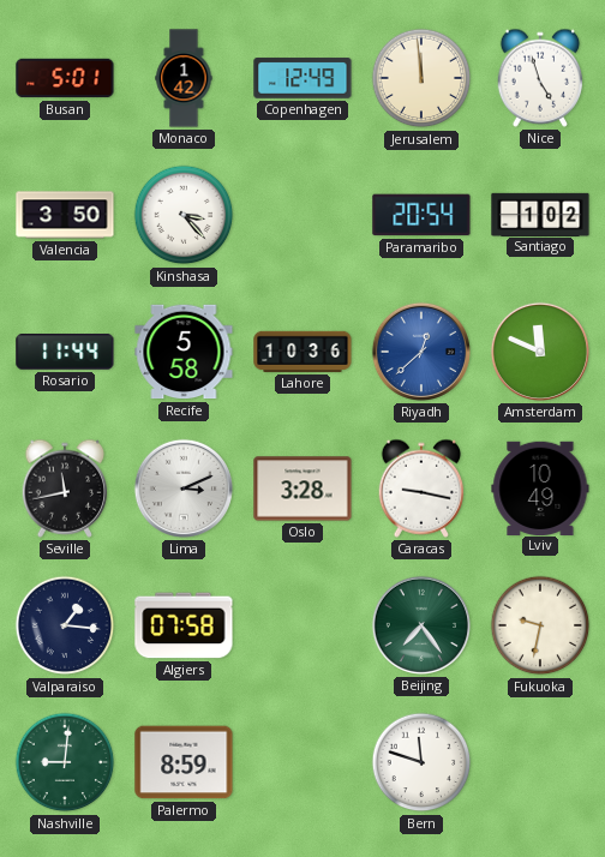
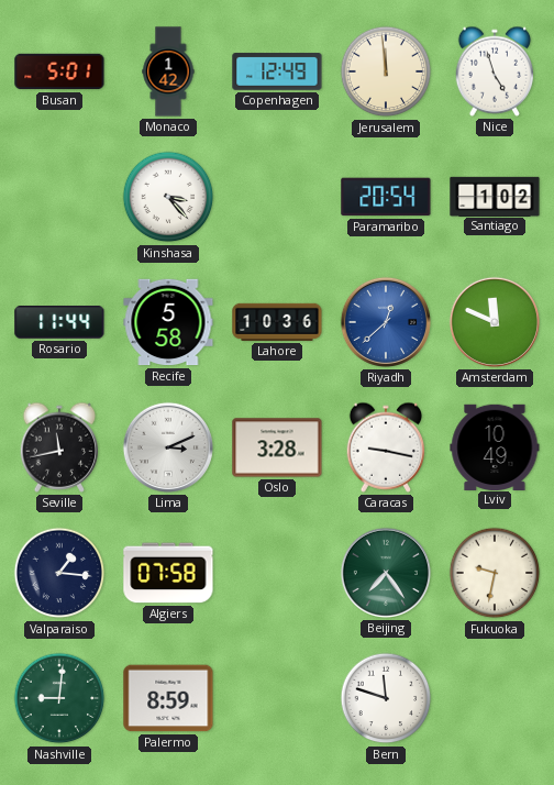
Valencia: 3:50 -> none (65, 215)
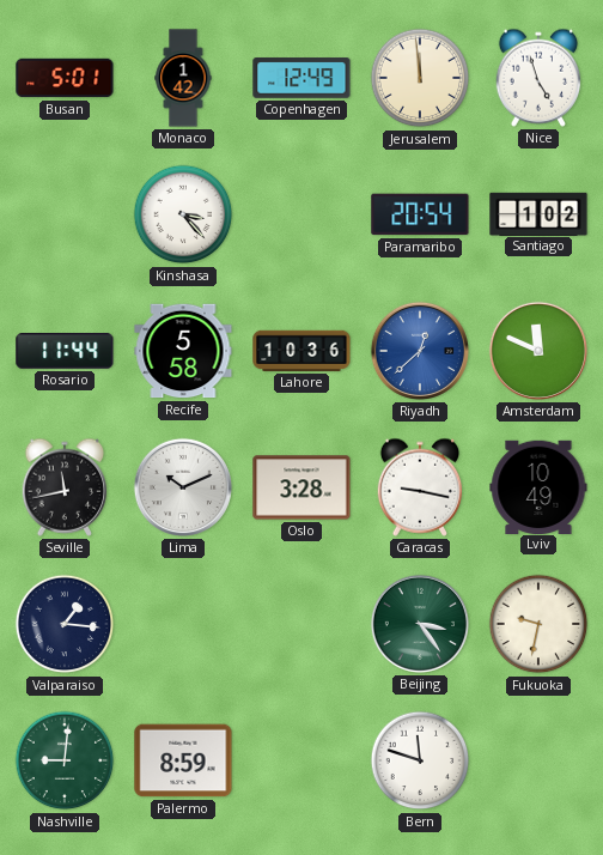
Lima: 3:11 -> 10:11 (183, 487)
Algiers: 07:58 -> none (168, 573)
Beijing: 7:24 -> 3:24 (420, 624)
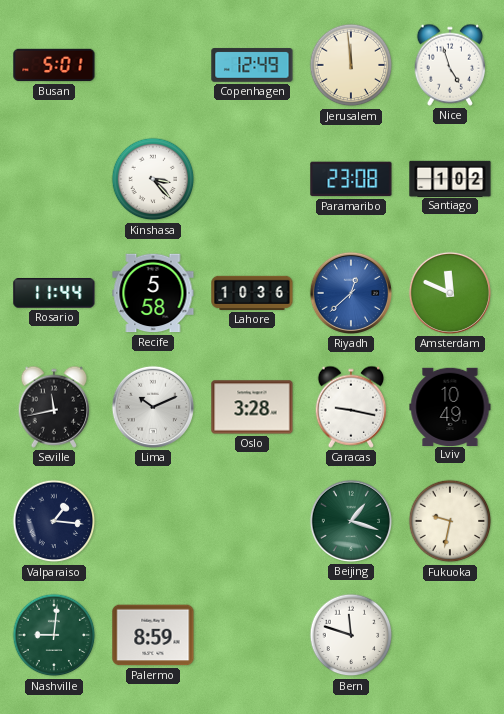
Monaco: 1:42 -> none (183, 78)
Paramaribo: 20:54 -> 23:08 (351, 179)
Beijing: 3:24 -> 1:18 (351, 521)
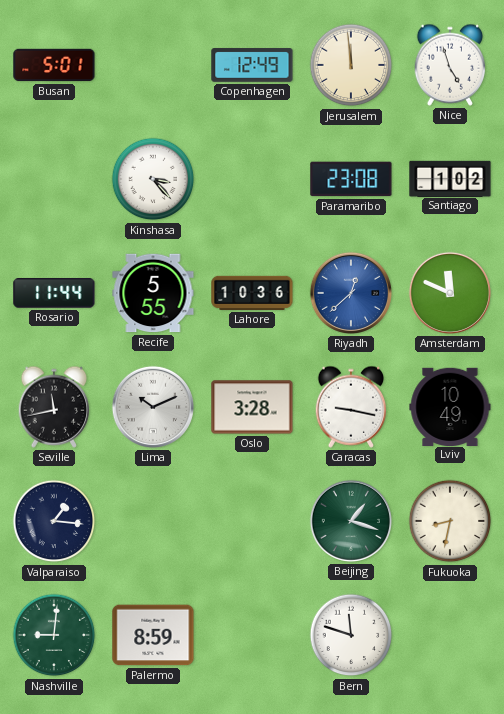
Recife: 5:58 -> 5:55 (153, 293)
Fukuoka: 9:32 -> 8:32 (450, 521)
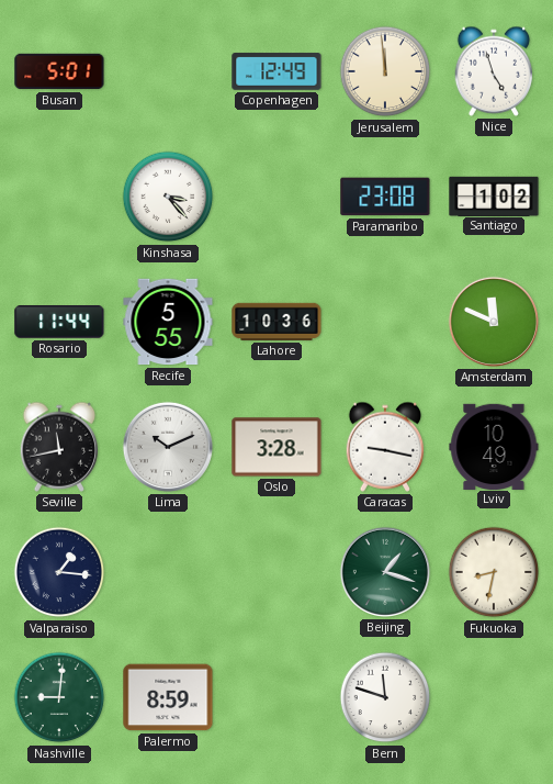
Riyadh: 12:38 -> none (351, 293)
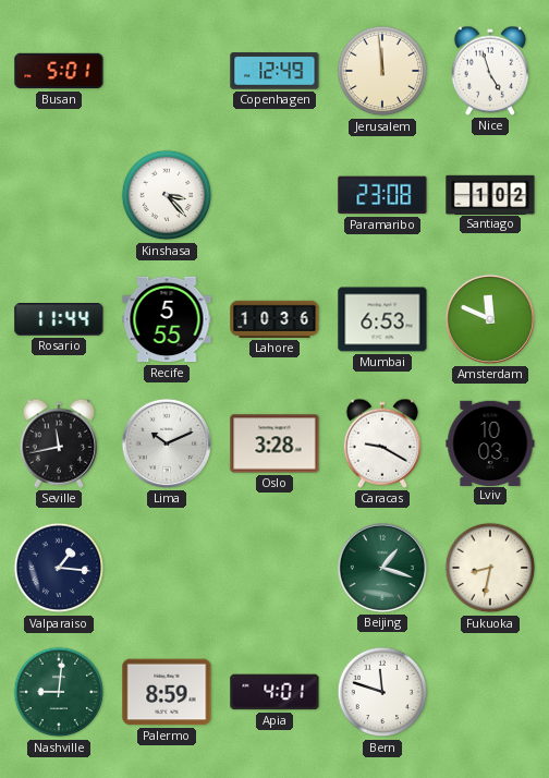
Mumbai: none -> 6:53 (382, 319)
Caracas: 9:17 -> 9:20 (382, 443)
Lviv: 10:49 -> 10:03 (490, 442)
Apia: none -> 4:01 (274, 692)
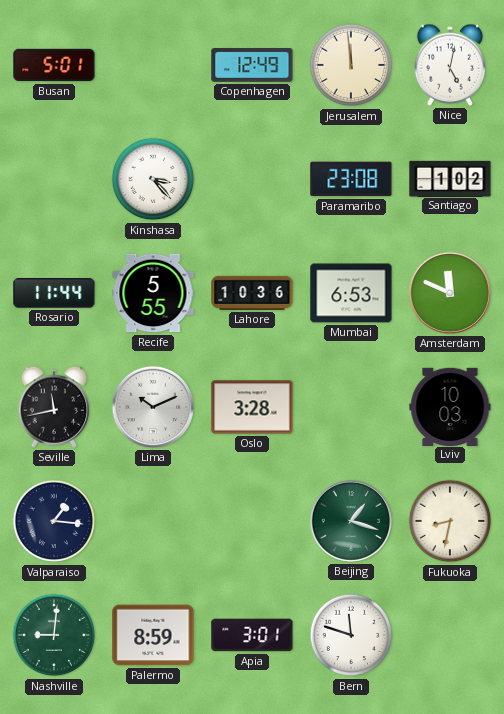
Nice: 4:57 -> 5:02 (450, 65)
Caracas: 9:20 -> none (382, 443)
Apia: 4:01 -> 3:01 (252, 635)
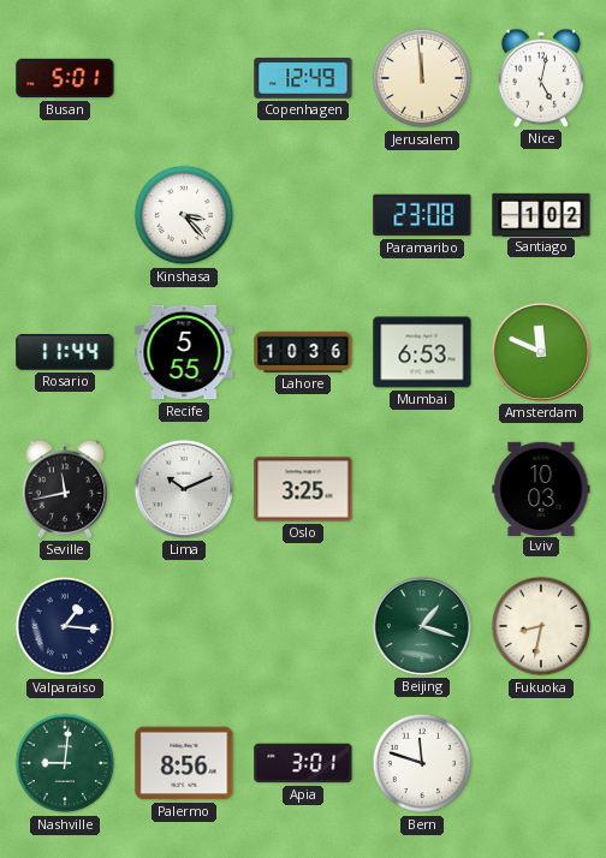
Oslo: 3:28 -> 3:25 (303, 489)
Palermo: 8:59 -> 8:56 (184, 763)
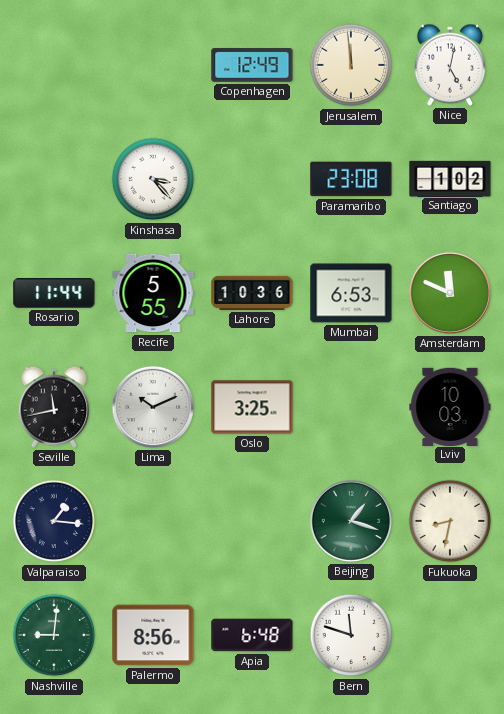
Busan: 5:01 -> none (65, 78)
Apia: 3:01 -> 6:48 (252, 635)
